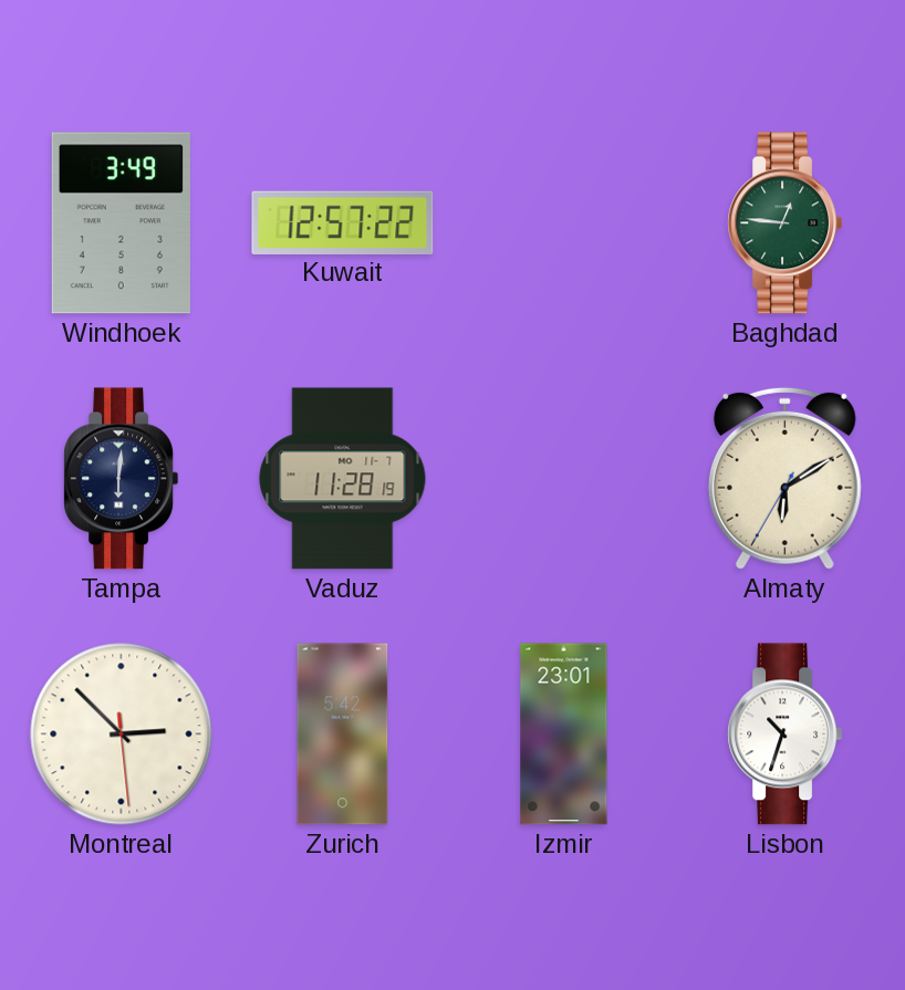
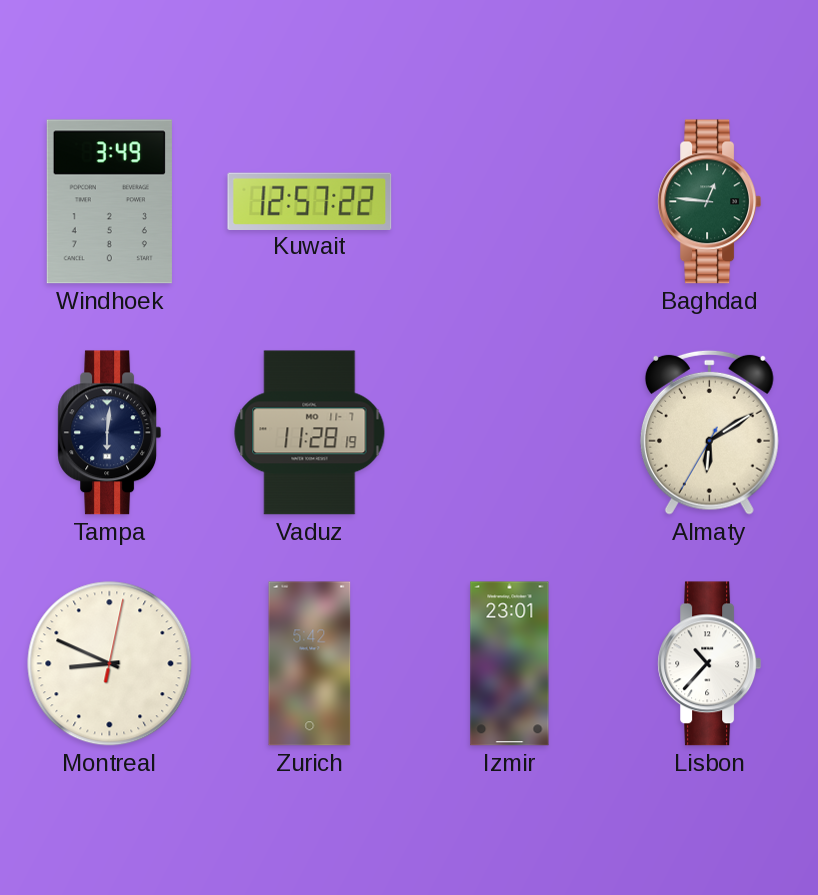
Montreal: 2:52 -> 8:49 (110, 664)
Lisbon: 10:33 -> 10:37 (710, 664)
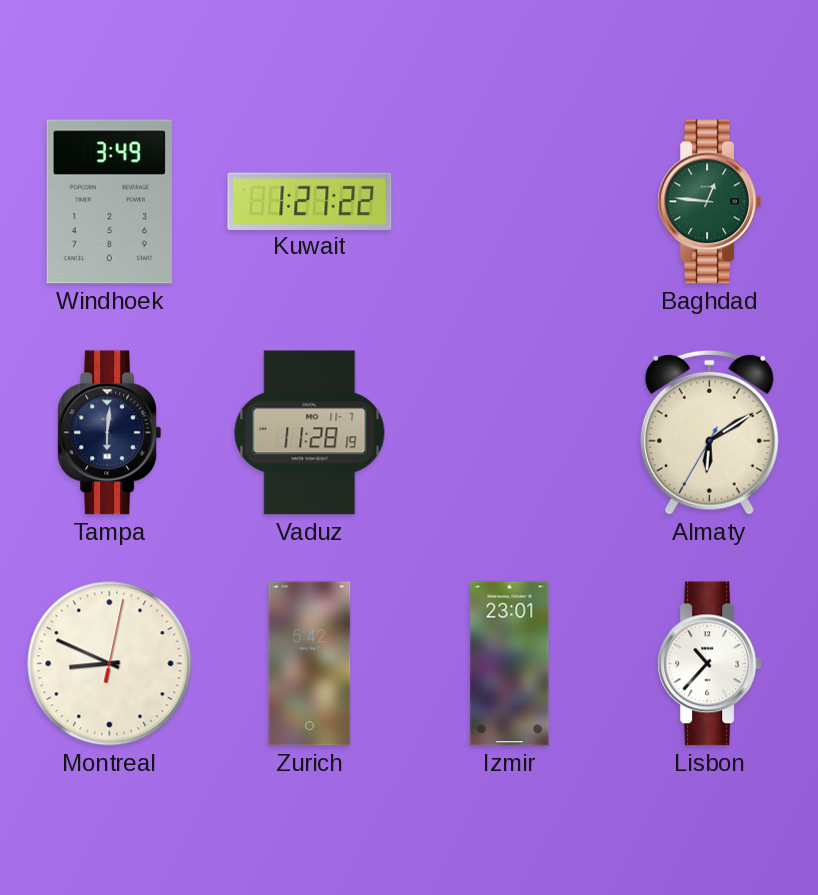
Kuwait: 12:57 -> 1:27 (310, 201)
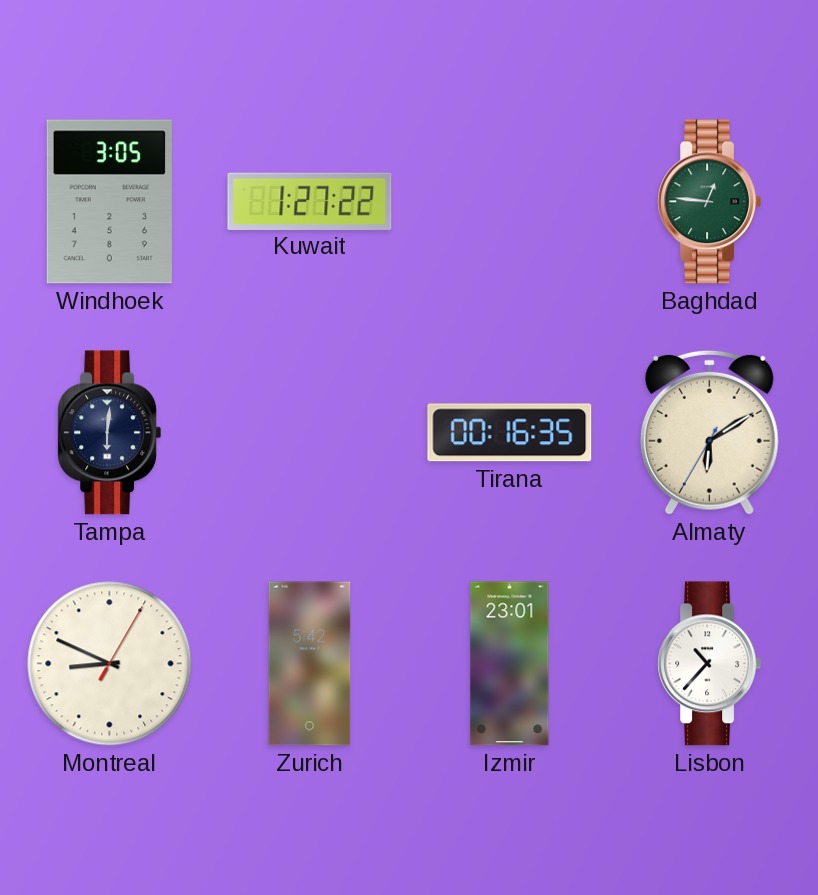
Windhoek: 3:49 -> 3:05 (109, 202)
Vaduz: 11:28 -> none (310, 433)
Tirana: none -> 00:16 (510, 433)
Montreal: 8:49:02 -> 8:49:05 (110, 664)
